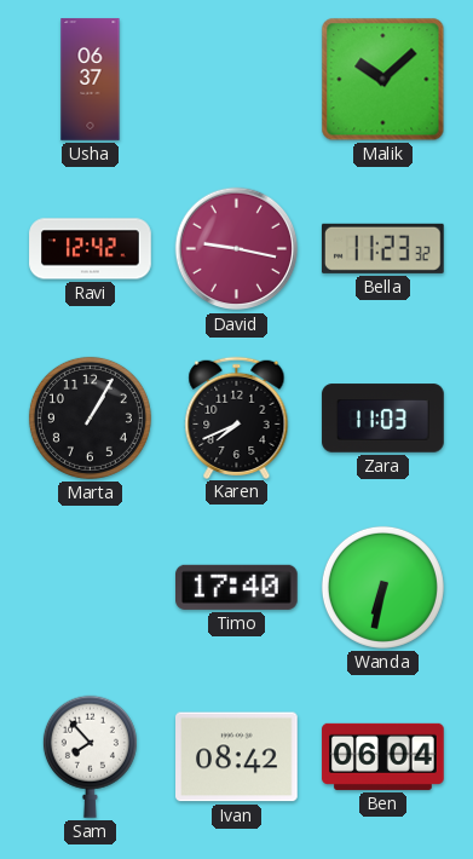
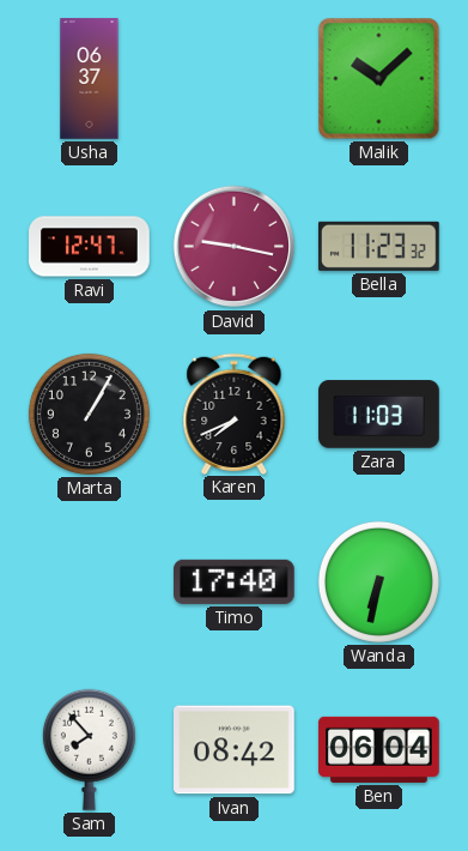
Ravi: 12:42 -> 12:47 (90, 247)
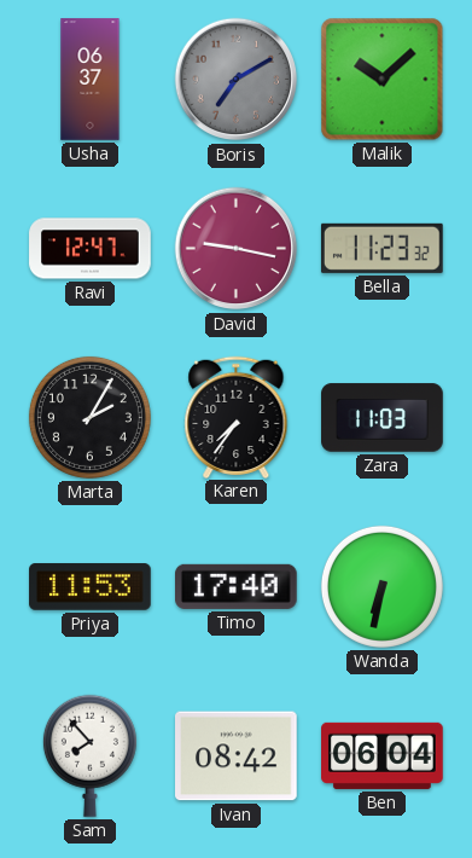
Boris: none -> 7:10 (237, 80)
Marta: 1:05 -> 2:05 (89, 417)
Karen: 7:41 -> 7:36 (237, 417)
Priya: none -> 11:53 (91, 587)
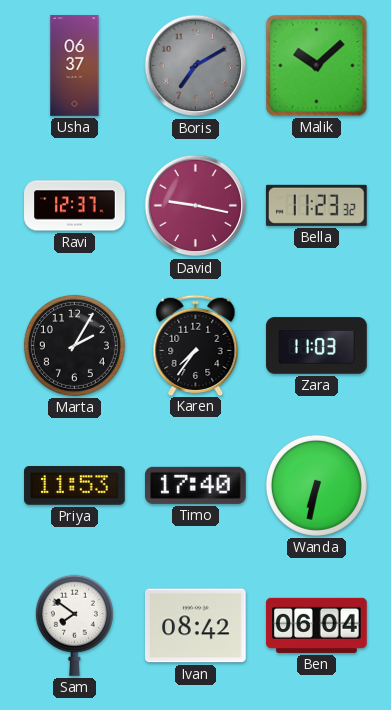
Ravi: 12:47 -> 12:37 (75, 206)
Sam: 7:53 -> 7:51 (74, 625)
